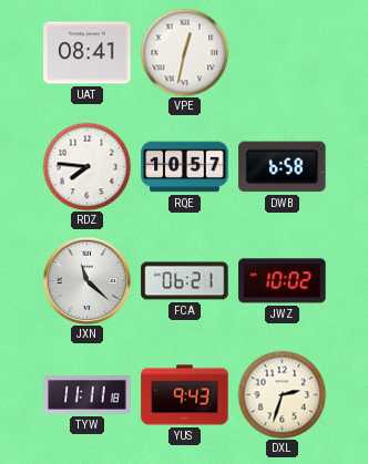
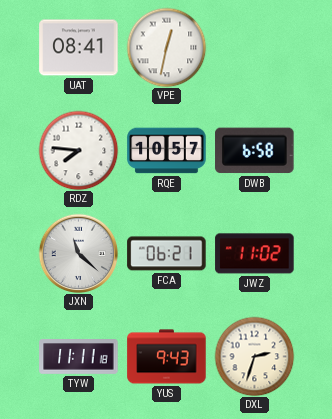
JWZ: 10:02 -> 11:02 (255, 254)
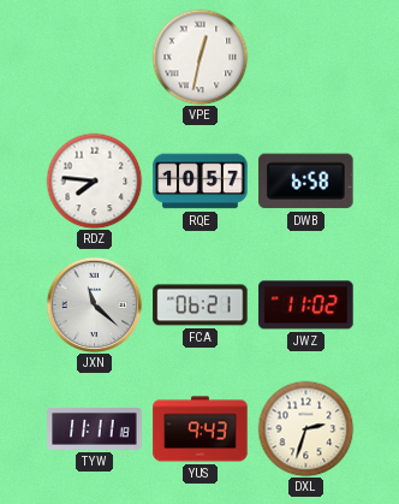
UAT: 08:41 -> none (79, 48)
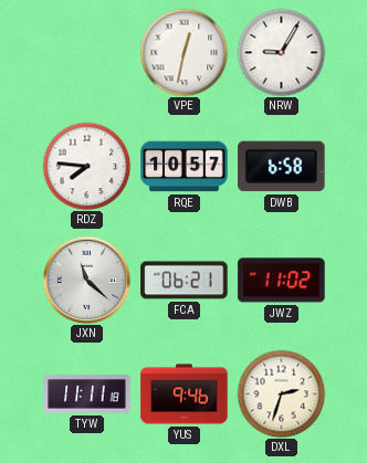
NRW: none -> 9:05 (281, 52)
YUS: 9:43 -> 9:46 (185, 394)
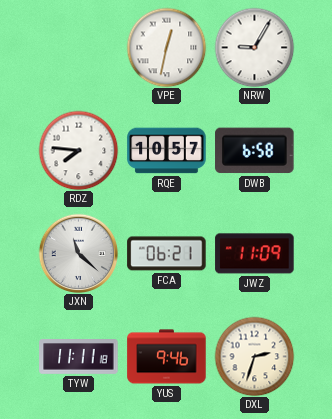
JWZ: 11:02 -> 11:09 (255, 254)
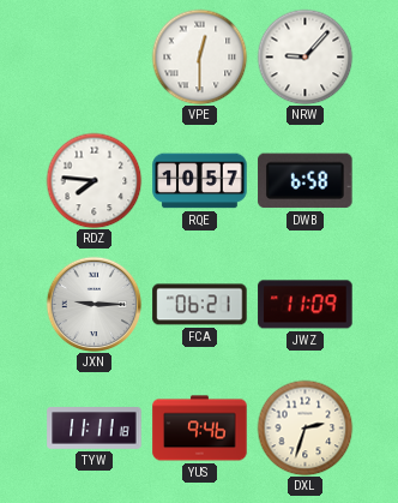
VPE: 12:32 -> 12:30 (199, 56)
NRW: 9:05 -> 9:07 (304, 56)
JXN: 11:22 -> 9:15 (94, 304)
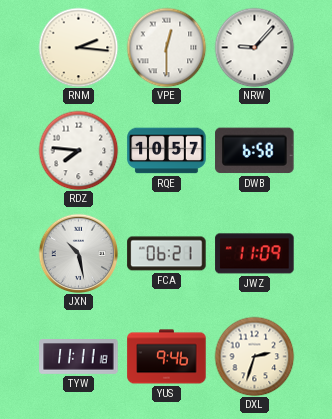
RNM: none -> 2:16 (78, 47)
JXN: 9:15 -> 10:28 (78, 253)
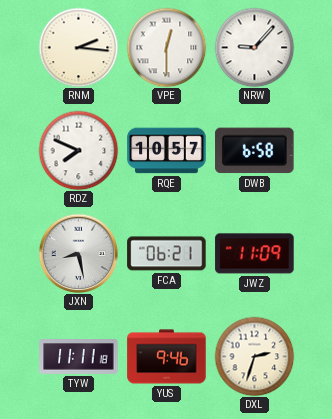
RDZ: 7:46 -> 7:49 (78, 150)
JXN: 10:28 -> 8:28 (78, 253)
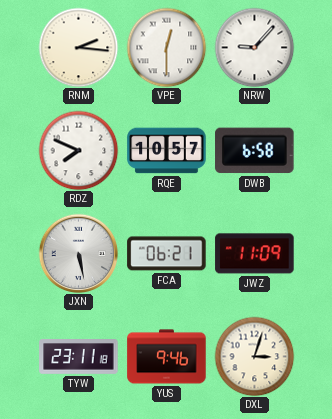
JXN: 8:28 -> 5:28 (78, 253)
TYW: 11:11 -> 23:11 (79, 357)
DXL: 2:33 -> 3:03 (254, 356)
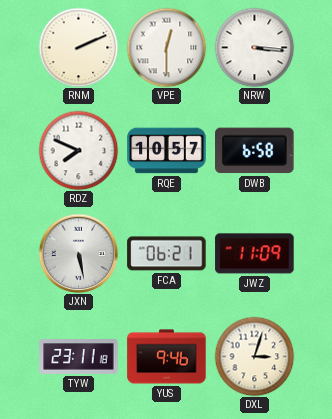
RNM: 2:16 -> 2:11 (78, 47)
NRW: 9:07 -> 3:16 (254, 47)
